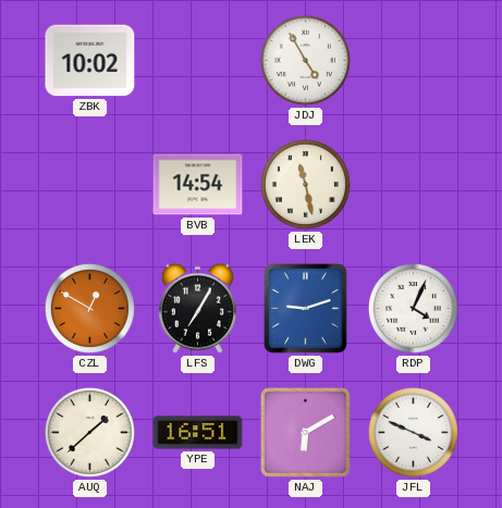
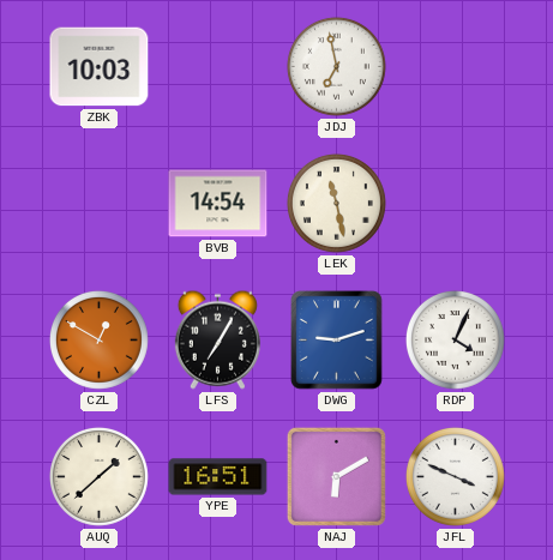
ZBK: 10:02 -> 10:03 (100, 67)
JDJ: 4:55 -> 6:58 (336, 66)
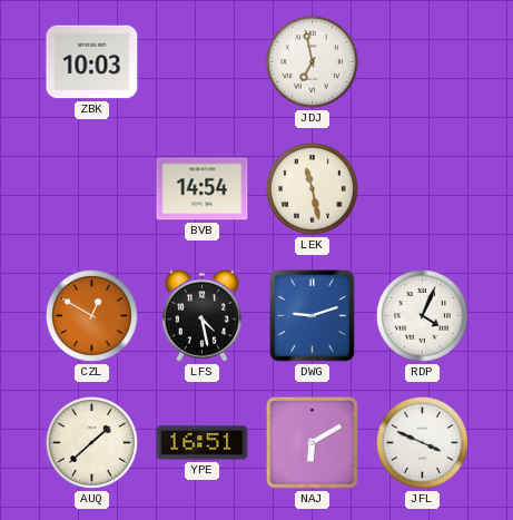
LFS: 7:05 -> 4:28 (201, 315)
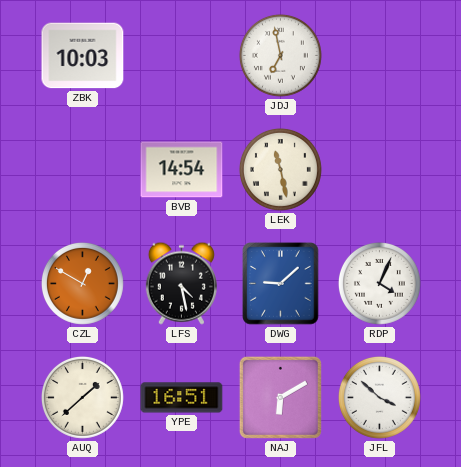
DWG: 9:12 -> 9:08 (281, 284)
JFL: 3:49 -> 3:52 (379, 397)
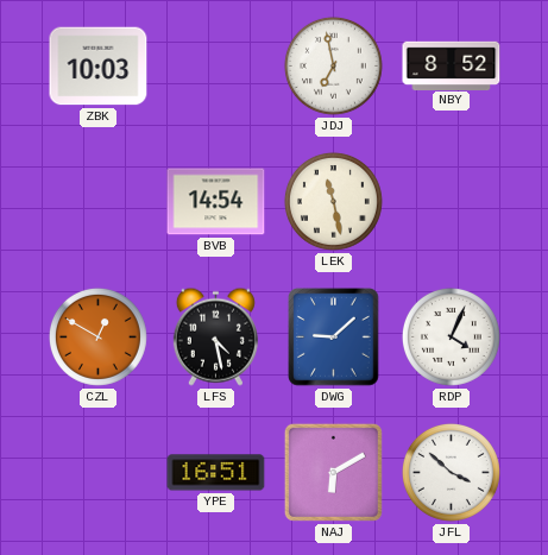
NBY: none -> 8:52 (452, 65)
AUQ: 1:38 -> none (82, 397)
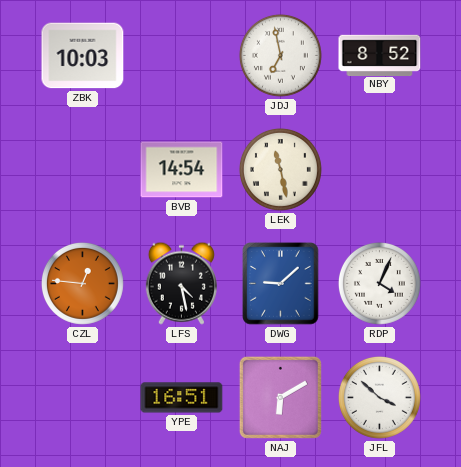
CZL: 12:50 -> 12:46 (82, 283)
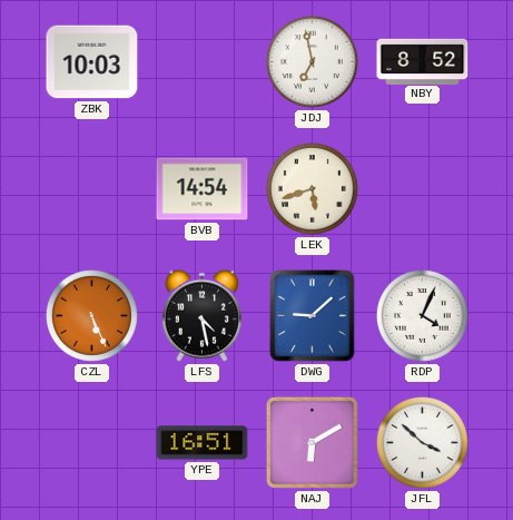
LEK: 11:28 -> 5:42 (312, 188)
CZL: 12:46 -> 5:26 (91, 315)
